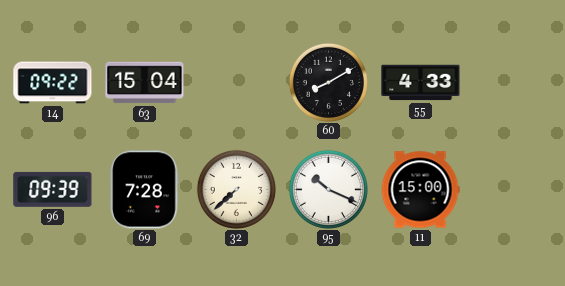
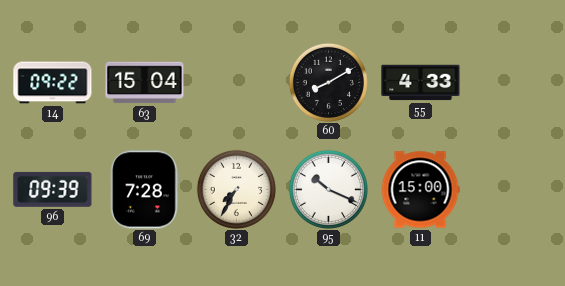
32: 7:38 -> 7:35 (236, 189)
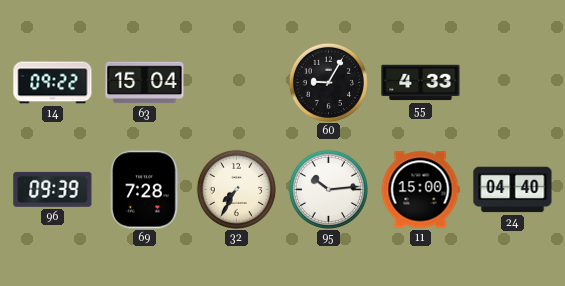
60: 8:10 -> 9:05 (328, 82)
95: 10:19 -> 10:14 (328, 189)
24: none -> 04:40 (513, 190)
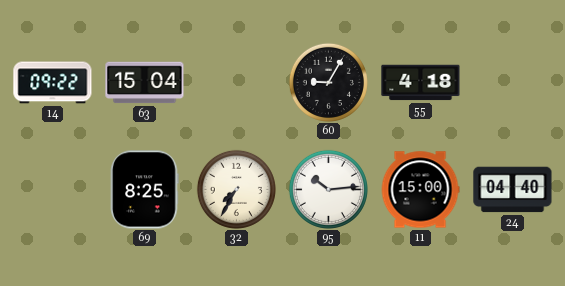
55: 4:33 -> 4:18 (421, 83)
96: 09:39 -> none (53, 189)
69: 7:28 -> 8:25 (145, 190)
